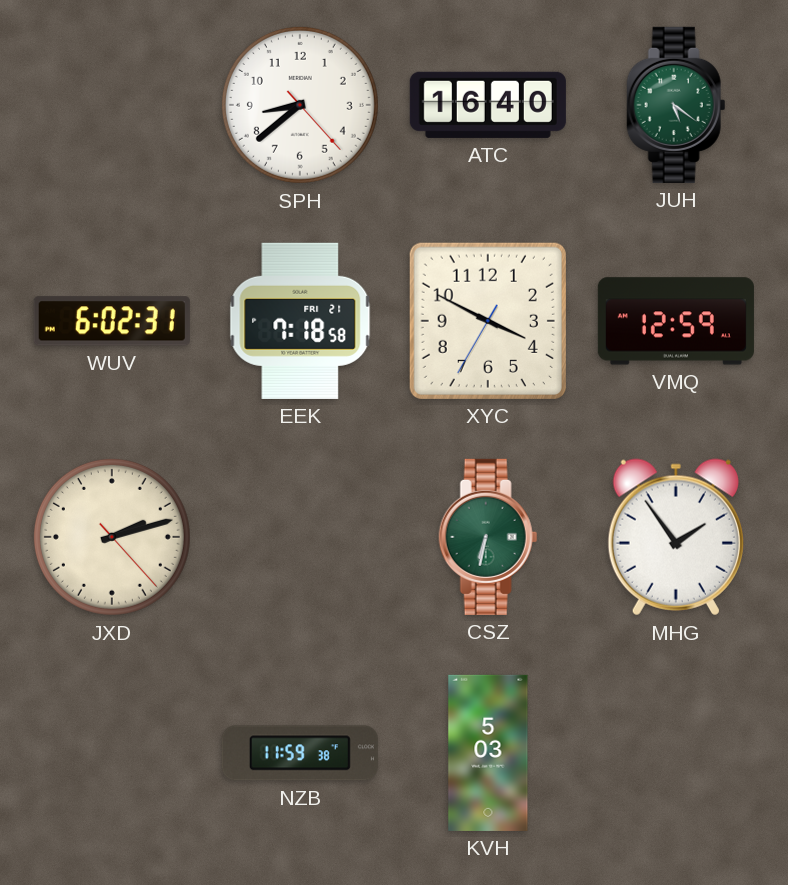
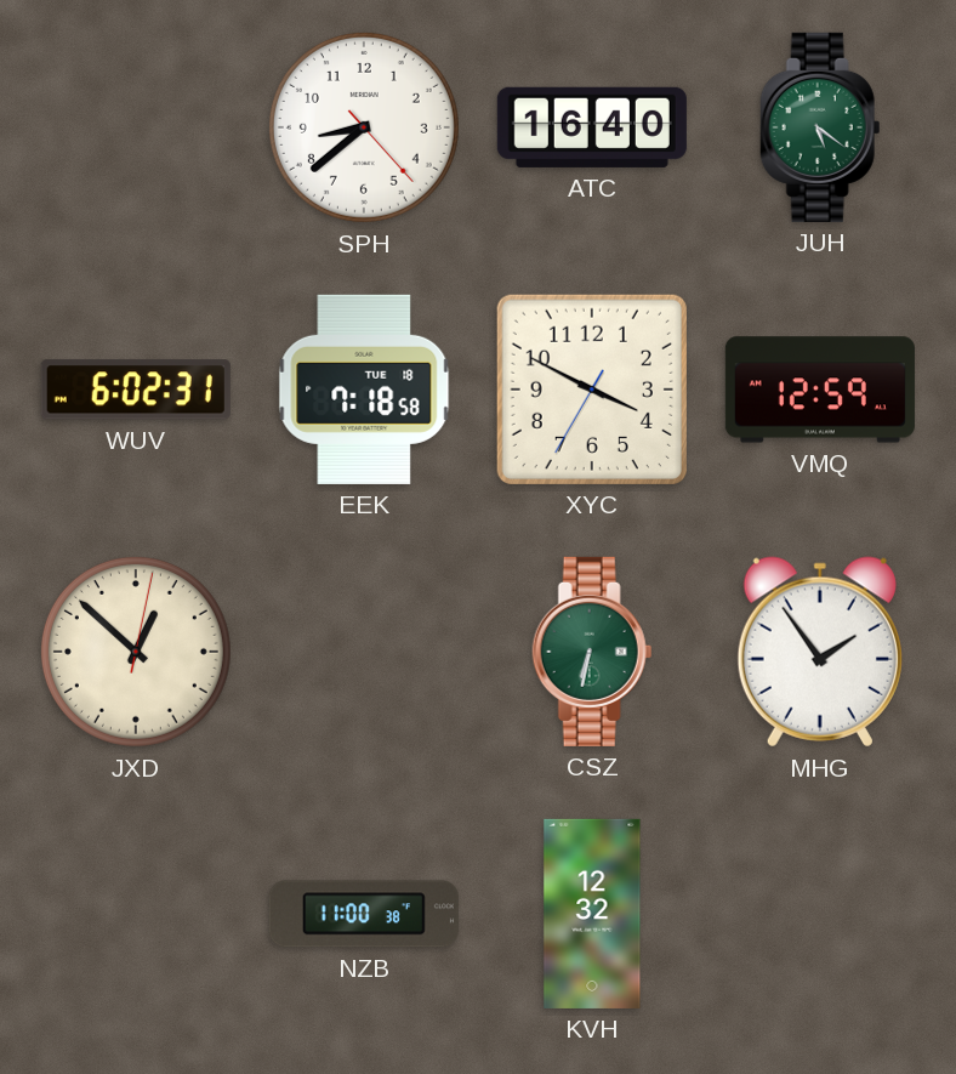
EEK date: FRI 21 -> TUE 18 (364, 390)
JXD: 2:12 -> 12:52 (136, 652)
NZB: 11:59 -> 11:00 (364, 914)
KVH: 5:03 -> 12:32 (592, 914)
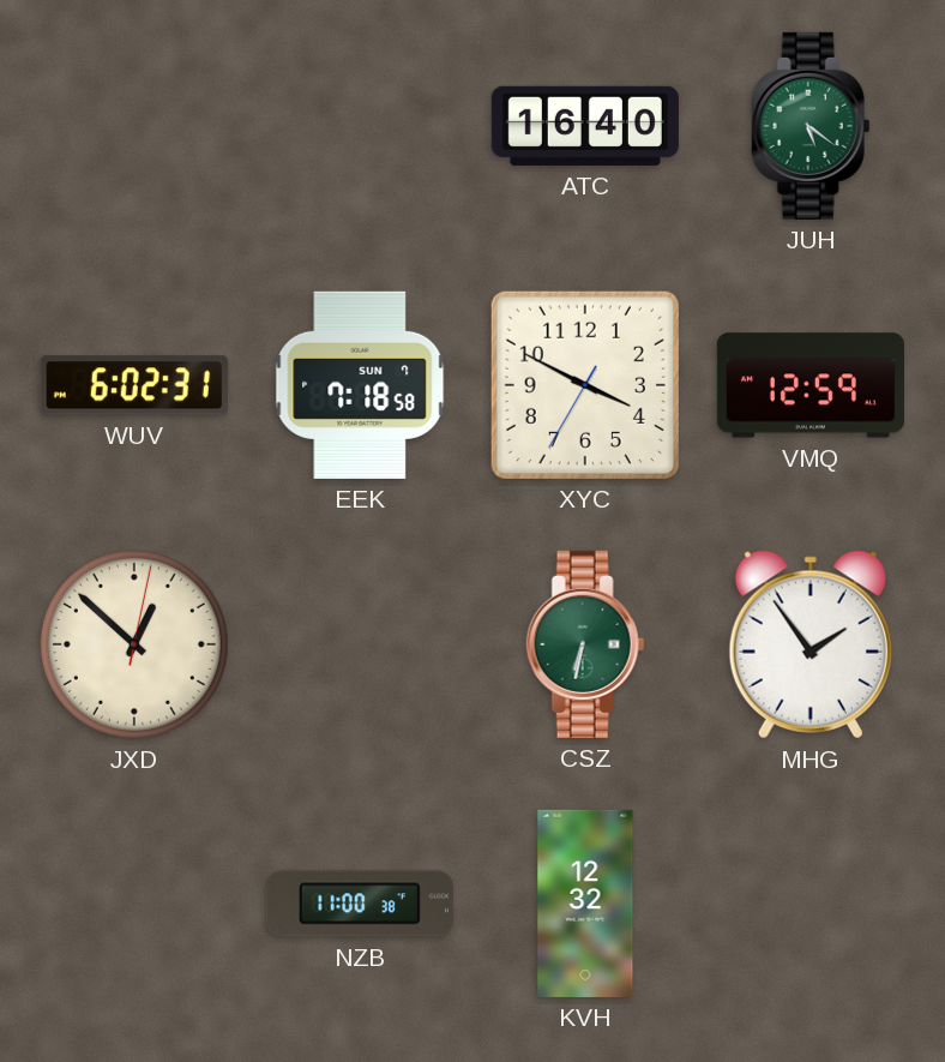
SPH: 8:38 -> none (364, 127)
EEK date: TUE 18 -> SUN 7 (360, 385)
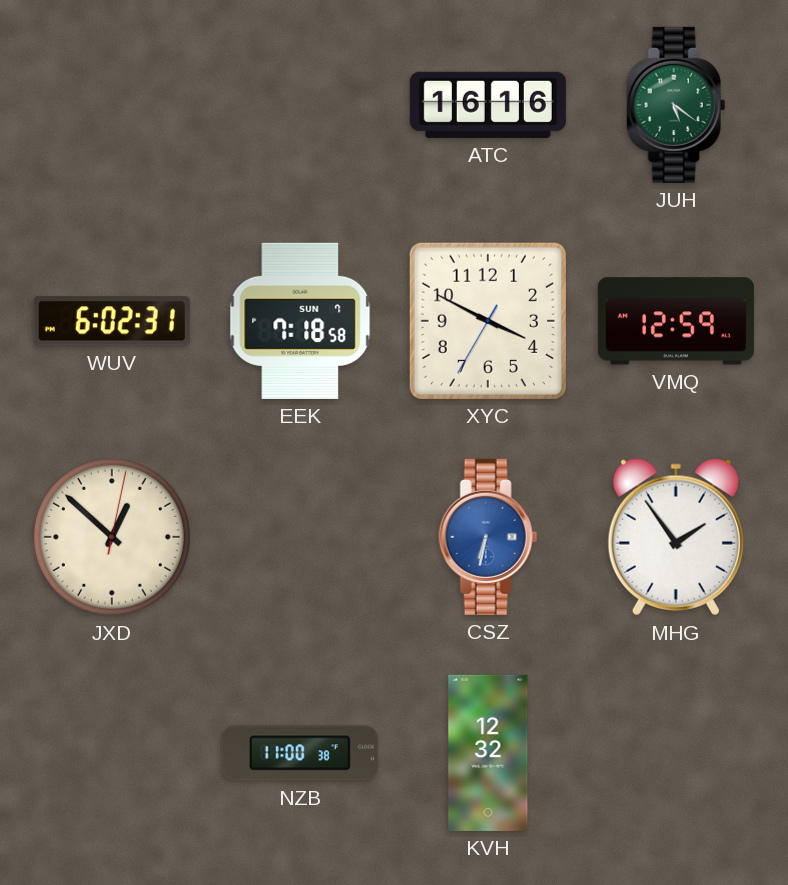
ATC: 16:40 -> 16:16 (488, 105)
CSZ dial: green -> blue (488, 537)
